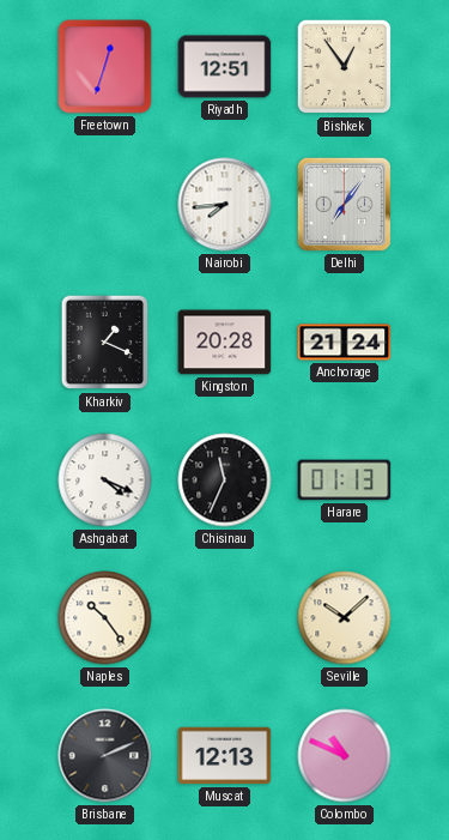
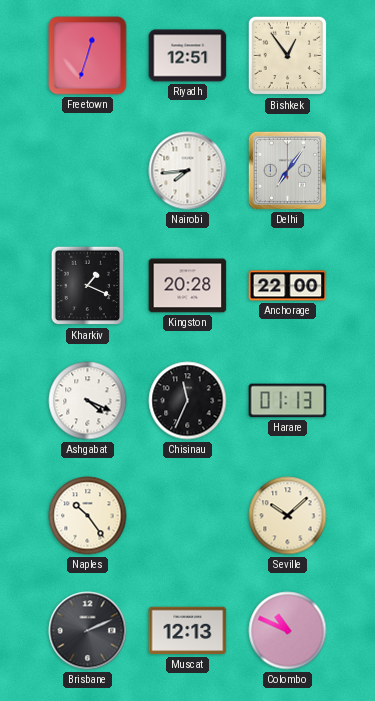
Anchorage: 21:24 -> 22:00 (288, 286)
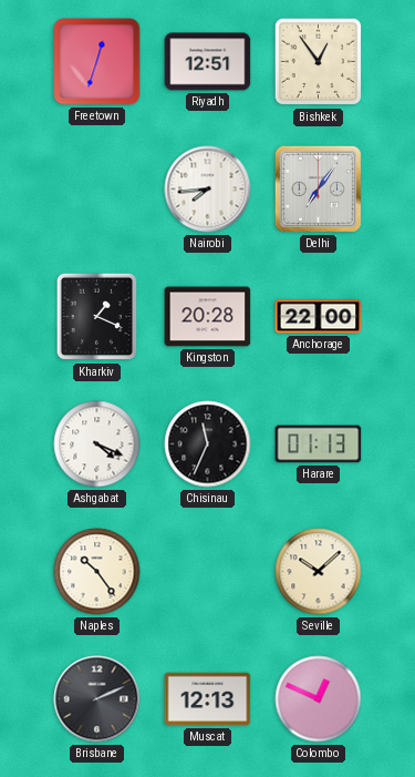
Colombo: 10:49 -> 12:49 (319, 699)
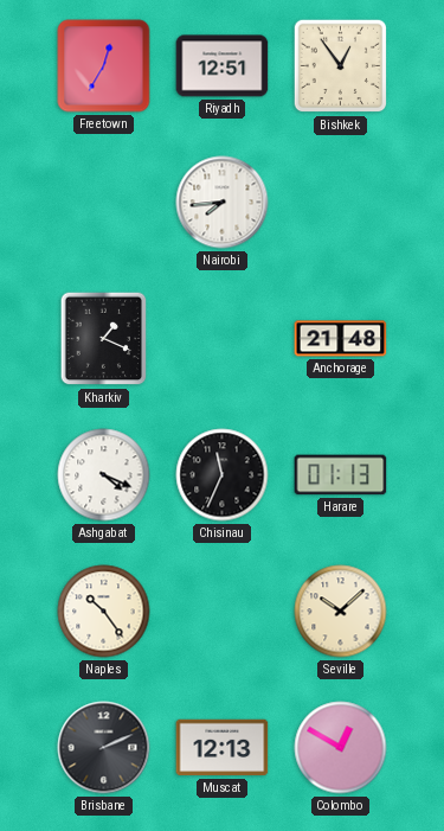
Freetown: 12:33 -> 12:35 (104, 66)
Delhi: 7:06 -> none (318, 188)
Kingston: 20:28 -> none (208, 317)
Anchorage: 22:00 -> 21:48 (341, 339)
Colombo: 12:49 -> 12:50 (341, 748)
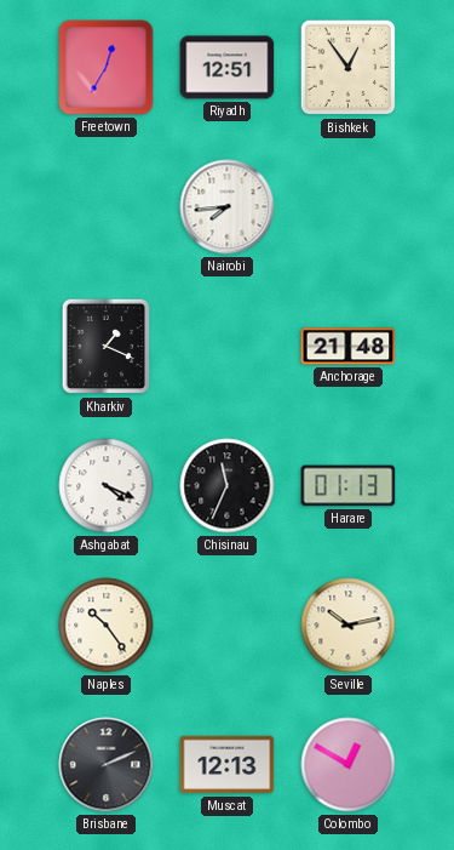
Seville: 10:08 -> 10:13 (349, 626)
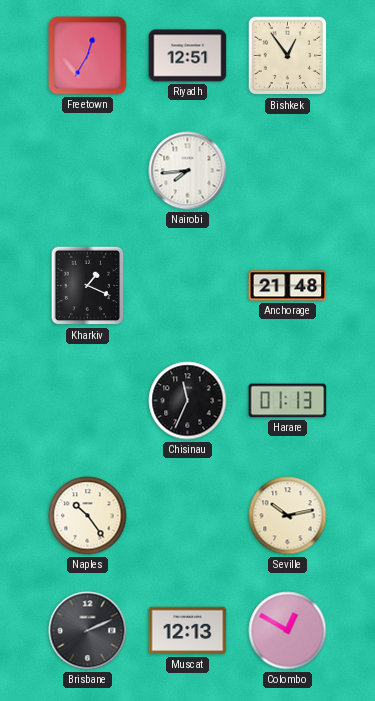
Ashgabat: 4:19 -> none (107, 486)
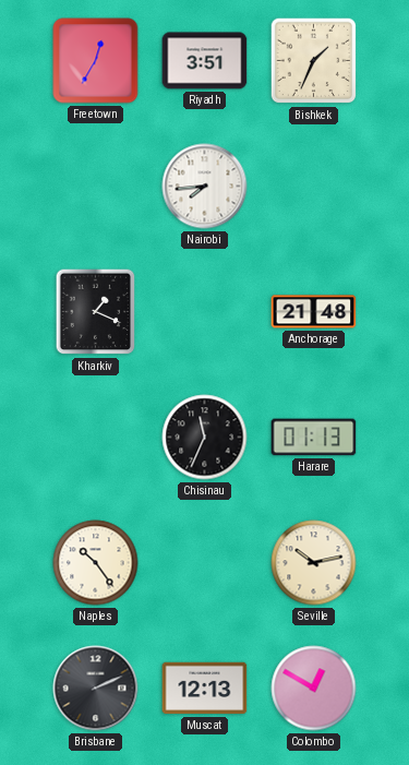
Riyadh: 12:51 -> 3:51 (205, 61)
Bishkek: 12:54 -> 1:34 (314, 61)
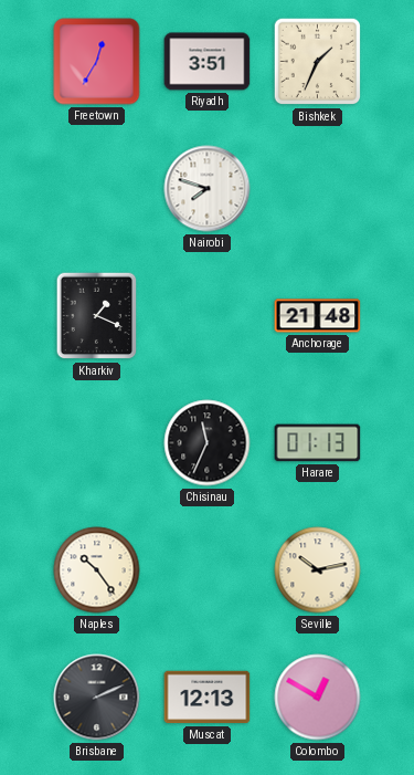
Nairobi: 7:44 -> 7:48 (208, 189)
